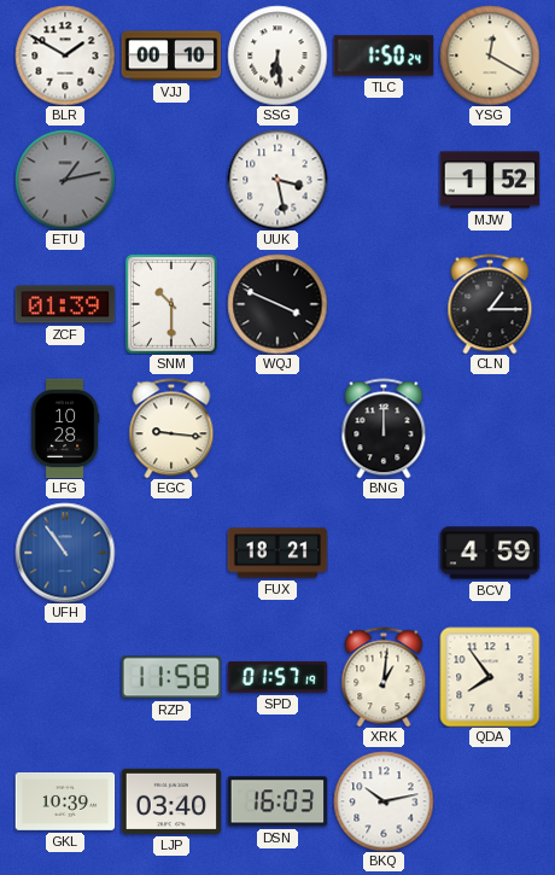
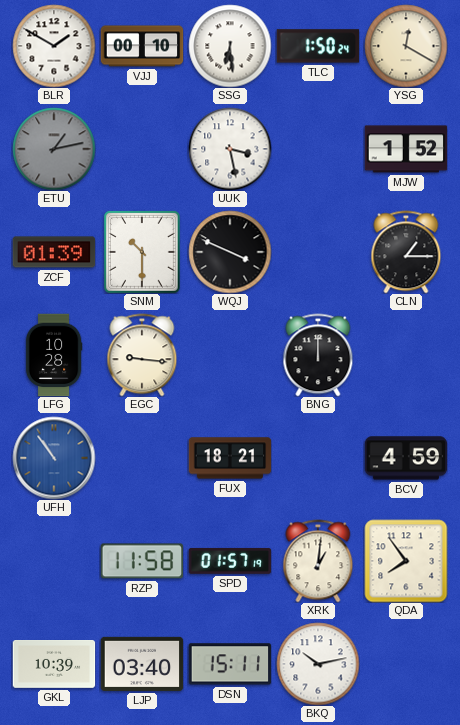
DSN: 16:03 -> 15:11 (230, 664)
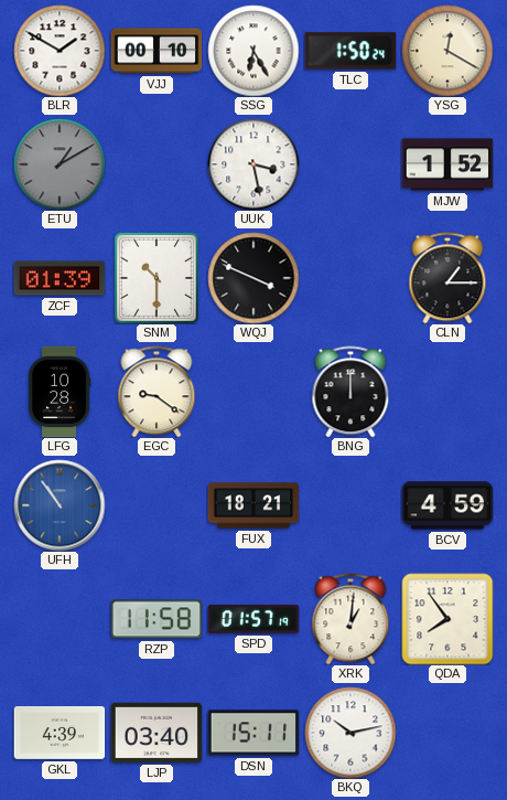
SSG: 6:29 -> 6:25 (253, 51)
ETU: 1:13 -> 1:10 (60, 164)
EGC: 9:16 -> 9:21 (157, 392)
GKL: 10:39 -> 4:39 (60, 734)
